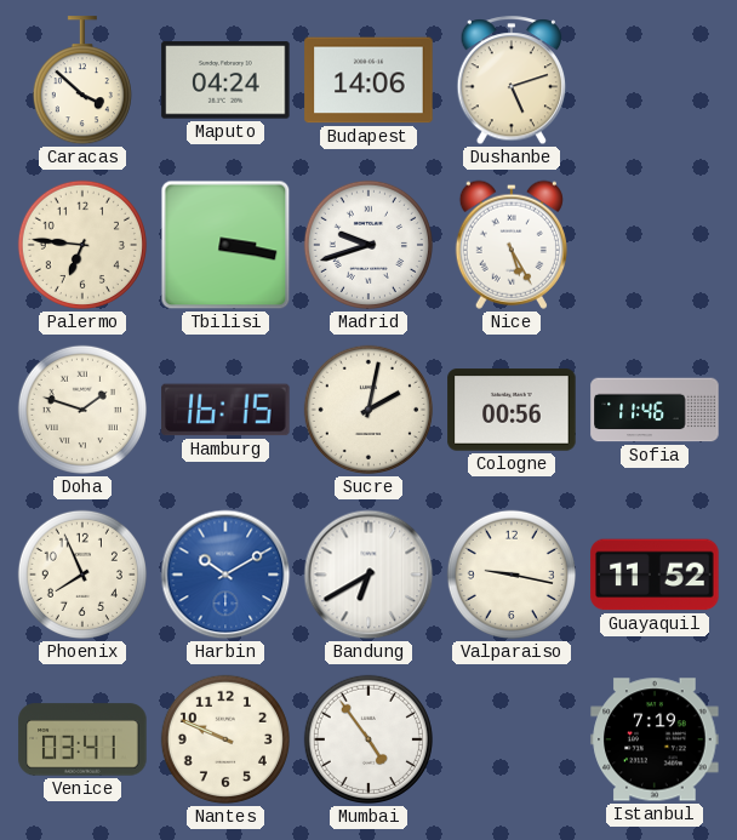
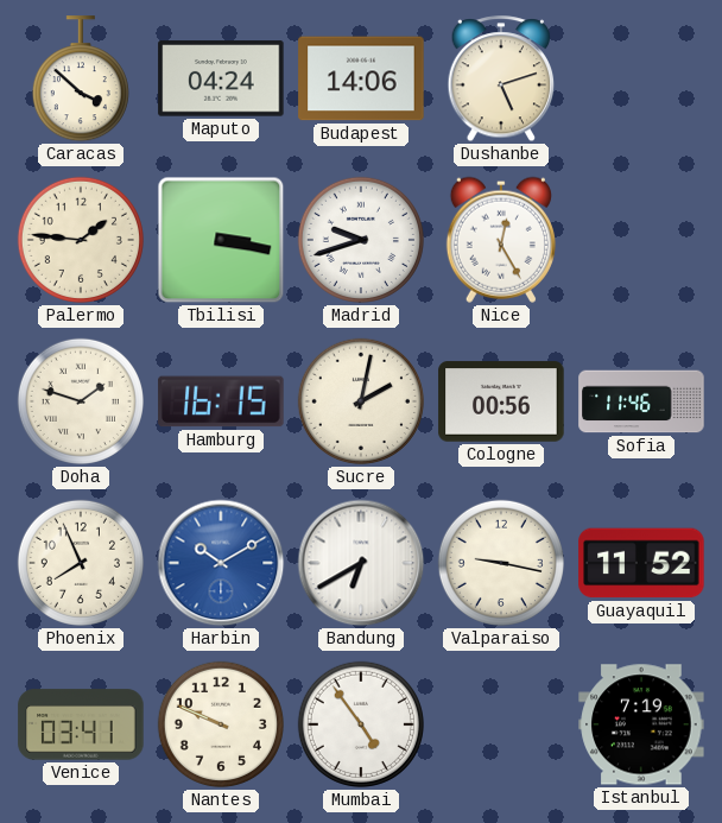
Palermo: 6:46 -> 1:46 (81, 240)
Nice: 5:25 -> 12:25 (501, 240)
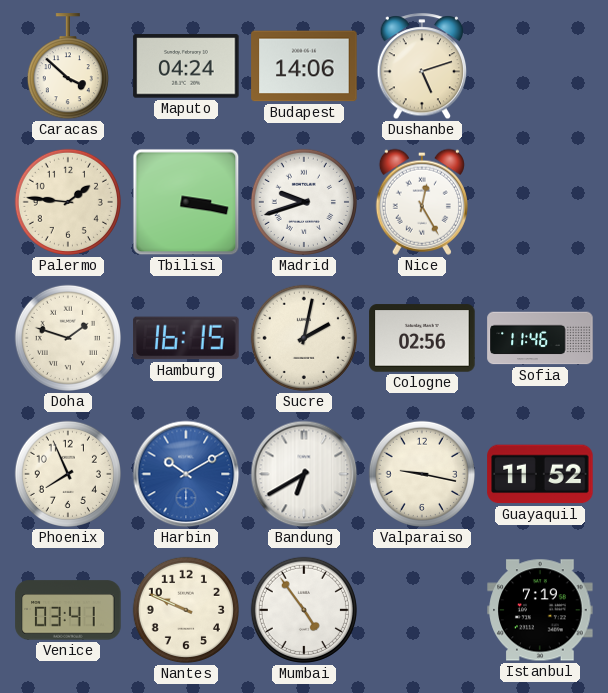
Cologne: 00:56 -> 02:56 (422, 338)
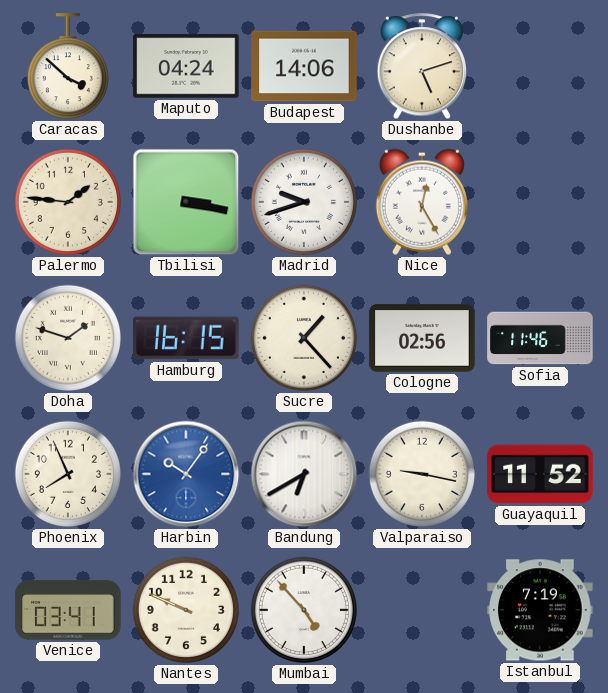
Sucre: 2:02 -> 1:23 (304, 338)
Harbin: 10:10 -> 10:06 (186, 474)
Mumbai: 4:54 -> 4:53 (304, 610)
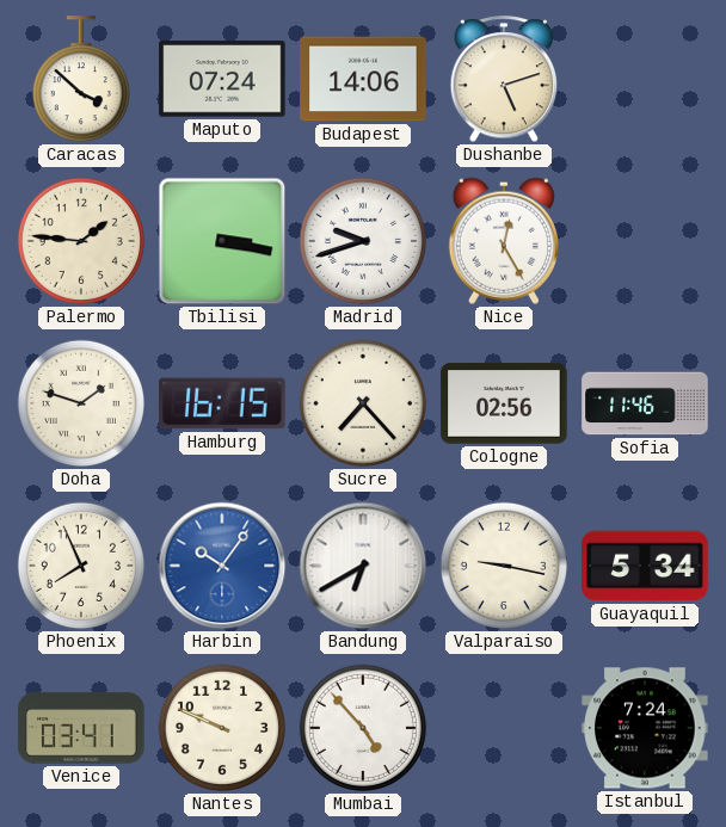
Maputo: 04:24 -> 07:24 (222, 79)
Sucre: 1:23 -> 7:23 (363, 403)
Guayaquil: 11:52 -> 5:34 (645, 566)
Istanbul: 7:19 -> 7:24 (645, 728)
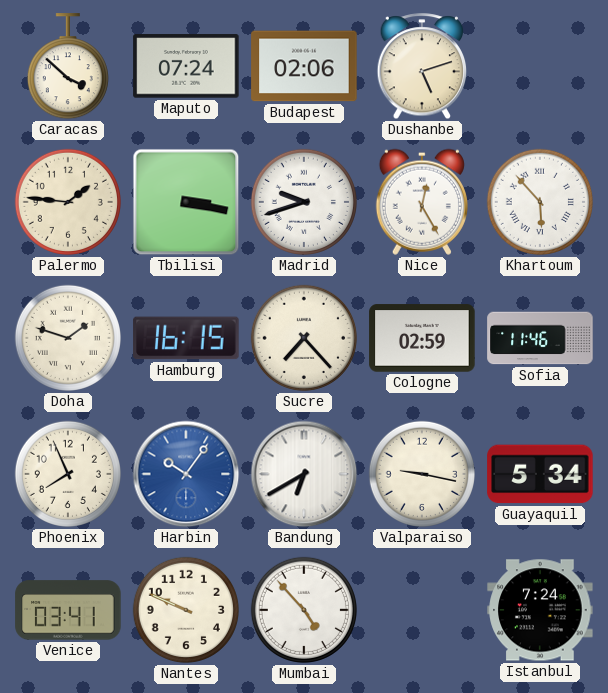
Budapest: 14:06 -> 02:06 (304, 66)
Khartoum: none -> 5:53 (540, 202)
Cologne: 02:56 -> 02:59 (422, 338)
